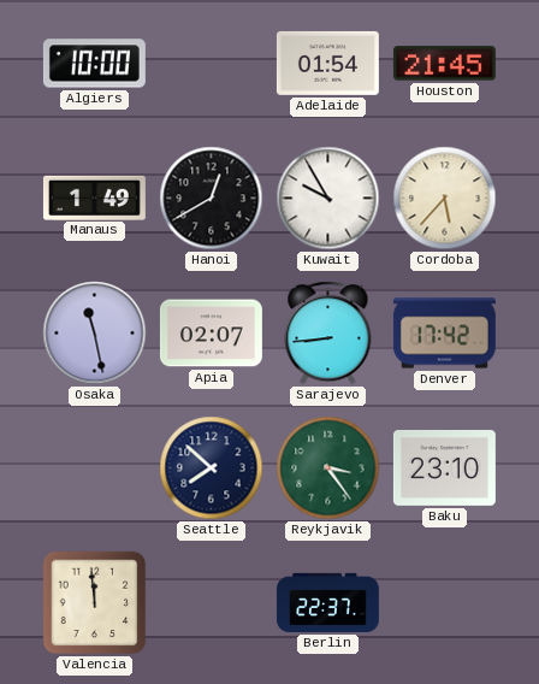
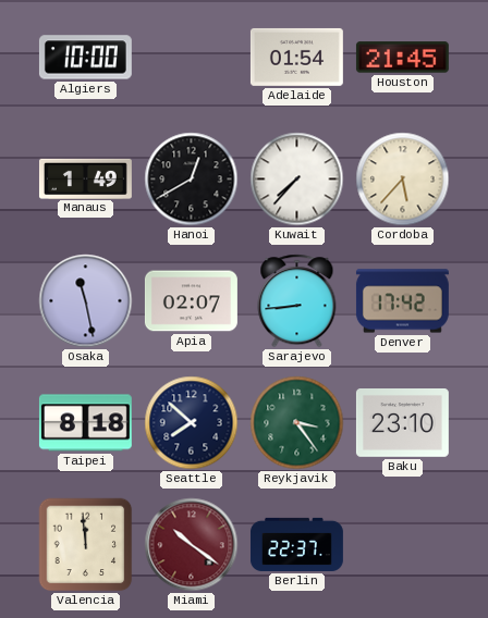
Kuwait: 9:55 -> 7:37 (297, 180)
Taipei: none -> 8:18 (85, 423)
Miami: none -> 10:21 (192, 545)
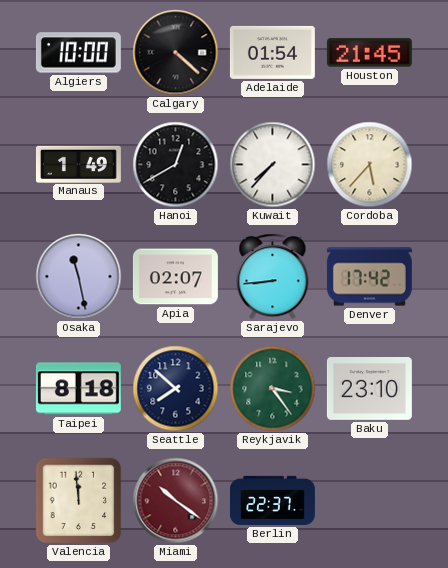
Calgary: none -> 4:22 (176, 53)
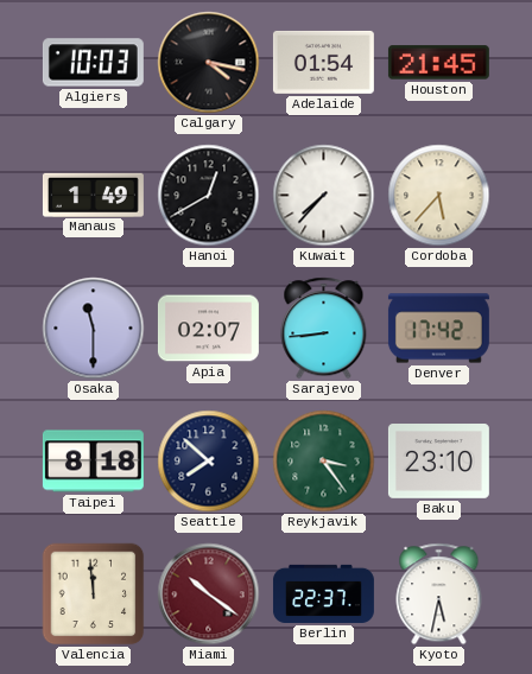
Algiers: 10:00 -> 10:03 (93, 63)
Calgary: 4:22 -> 4:17 (209, 63)
Osaka: 11:28 -> 11:30 (94, 329)
Kyoto: none -> 5:32 (439, 594)
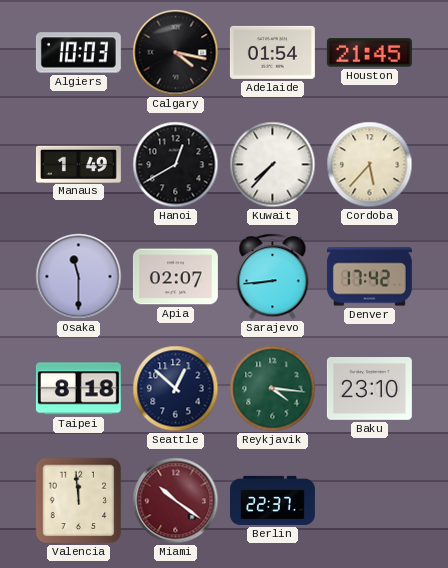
Seattle: 7:52 -> 12:52 (176, 389)
Reykjavik: 3:24 -> 4:16 (273, 389)
Kyoto: 5:32 -> none (439, 594)
